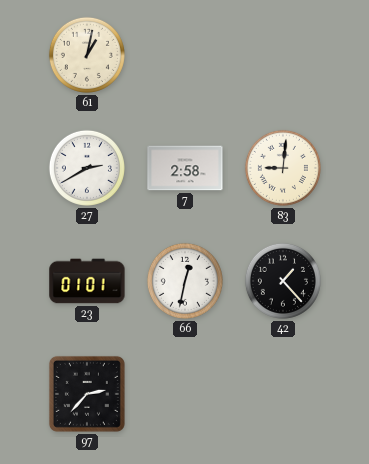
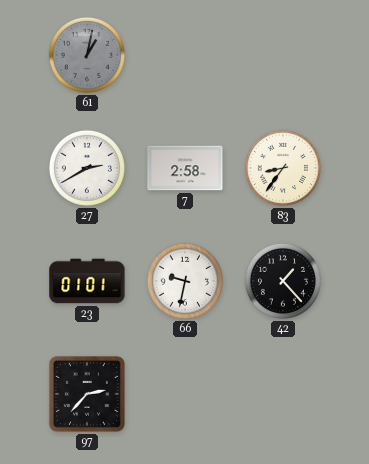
61 dial: cream -> grey (87, 55)
83: 9:01 -> 8:36 (283, 168)
66: 12:32 -> 9:32 (185, 281)
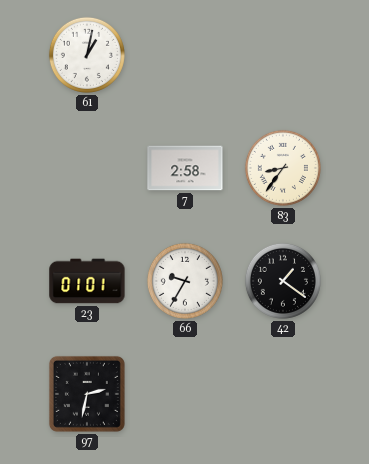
61 dial: grey -> white (87, 55)
27: 2:40 -> none (87, 168)
66: 9:32 -> 9:35 (185, 281)
42: 1:23 -> 1:21 (283, 281)
97: 2:37 -> 2:32 (87, 394)
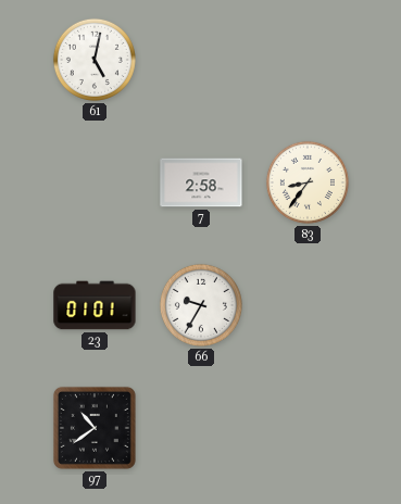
61: 1:02 -> 5:02 (95, 60)
42: 1:21 -> none (283, 281)
97: 2:32 -> 10:39 (95, 428)
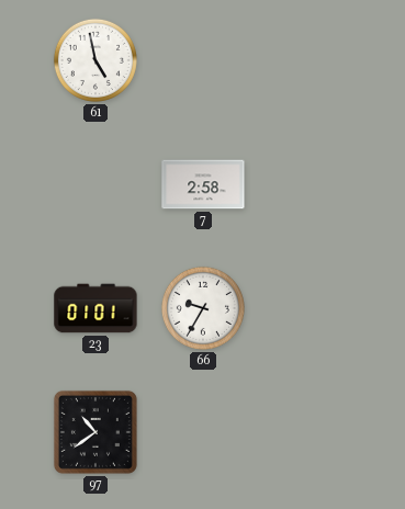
61: 5:02 -> 4:58 (95, 60)
83: 8:36 -> none (308, 182)
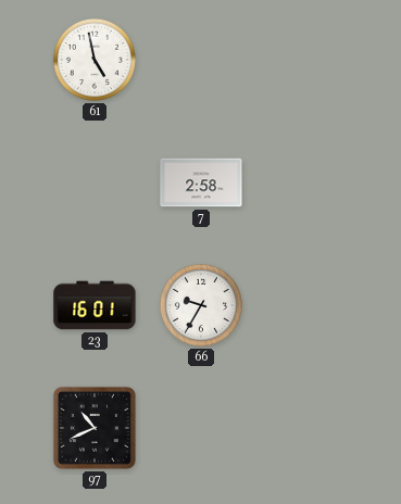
23: 01:01 -> 16:01 (95, 305)
97: 10:39 -> 10:41 (95, 428)
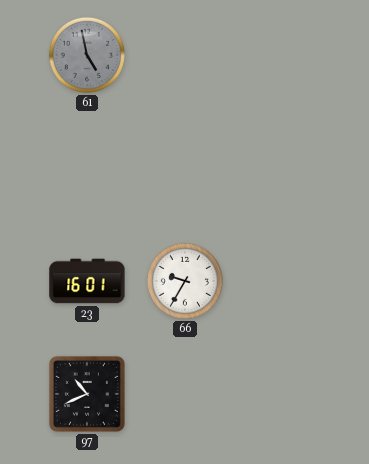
61 dial: white -> grey (87, 55)
7: 2:58 -> none (201, 182)
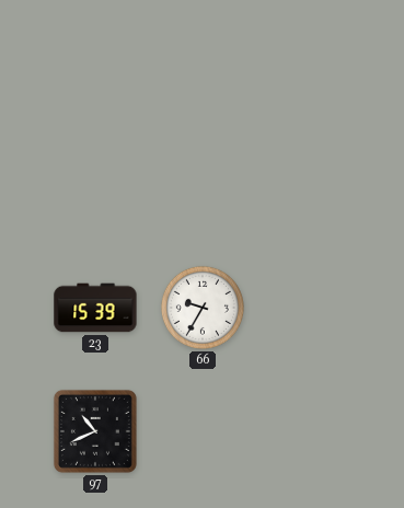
61: 4:58 -> none (87, 55)
23: 16:01 -> 15:39 (95, 308)
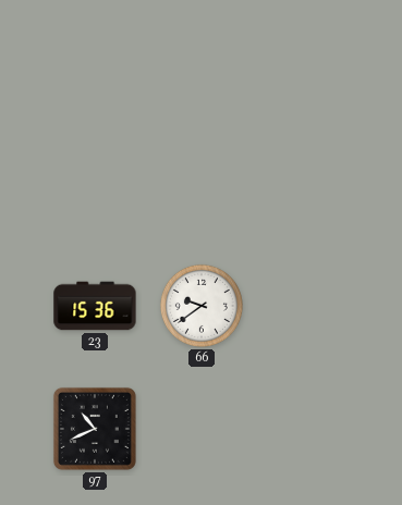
23: 15:39 -> 15:36 (95, 306)
66: 9:35 -> 9:39 (202, 306)
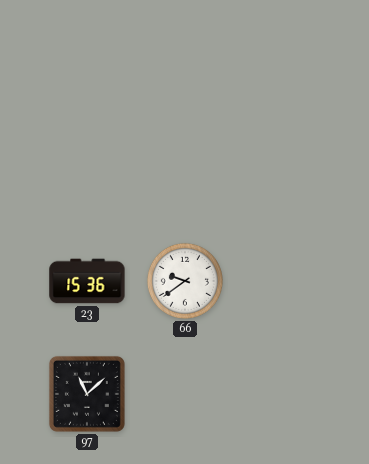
97: 10:41 -> 11:08 (87, 394)
